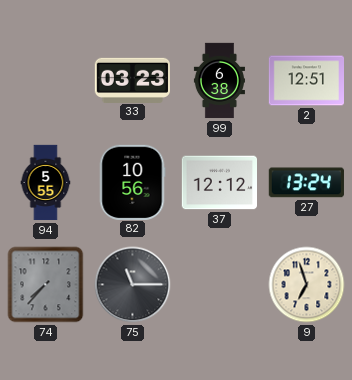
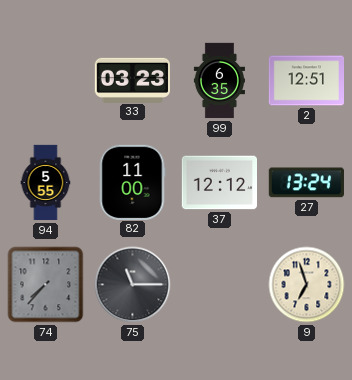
99: 6:38 -> 6:35 (219, 81)
82: 10:56 -> 11:00 (132, 182)
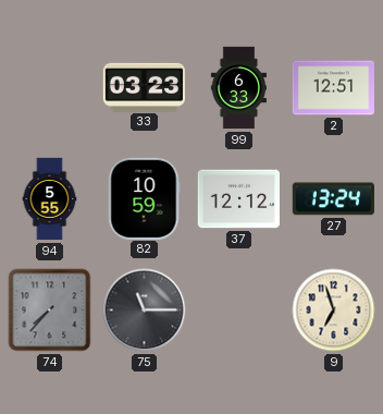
99: 6:35 -> 6:33 (238, 88)
82: 11:00 -> 10:59 (144, 198)
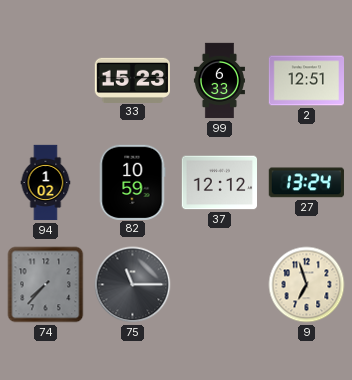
33: 03:23 -> 15:23 (132, 80)
94: 5:55 -> 1:02 (46, 183)
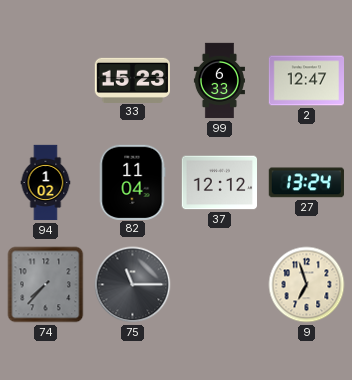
2: 12:51 -> 12:47 (306, 81)
82: 10:59 -> 11:04 (132, 182)
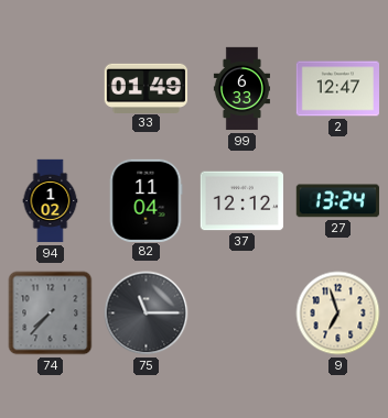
33: 15:23 -> 01:49 (145, 88)
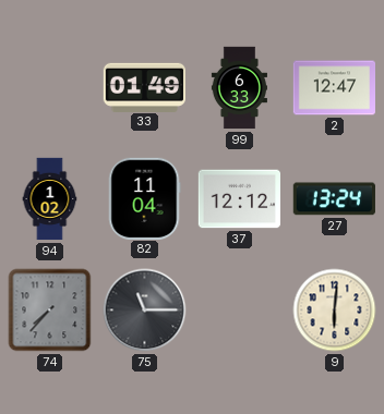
9: 6:57 -> 6:01 (335, 310)
